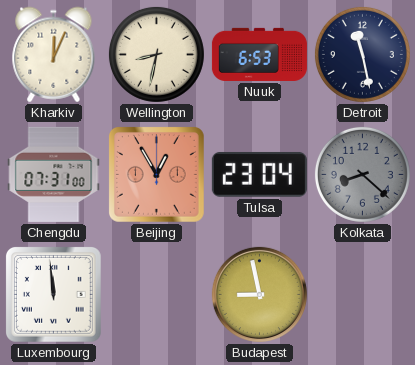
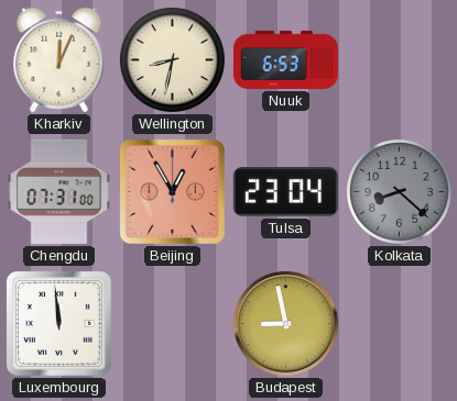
Detroit: 11:28 -> none (362, 54)
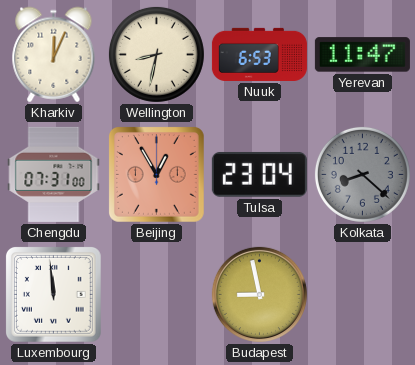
Yerevan: none -> 11:47 (362, 55)
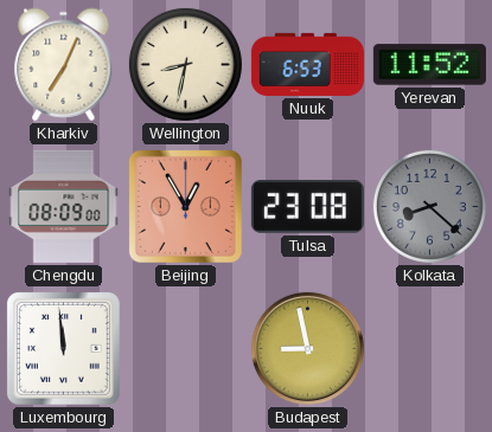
Kharkiv: 12:04 -> 7:04 (64, 65)
Yerevan: 11:47 -> 11:52 (429, 65)
Chengdu: 07:31 -> 08:09 (64, 206)
Tulsa: 23:04 -> 23:08 (307, 207)
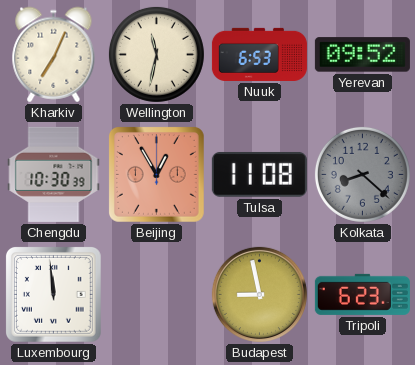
Wellington: 8:32 -> 11:32 (156, 54)
Yerevan: 11:52 -> 09:52 (362, 55)
Chengdu: 08:09 -> 10:30 (54, 174)
Tulsa: 23:08 -> 11:08 (259, 175)
Tripoli: none -> 6:23 (362, 294)
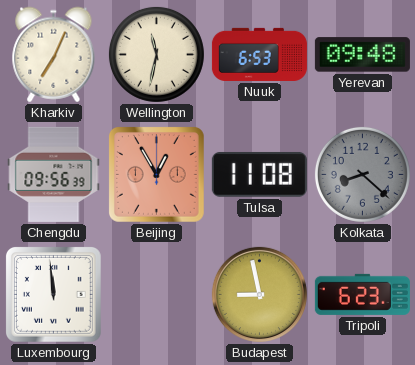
Yerevan: 09:52 -> 09:48 (362, 55)
Chengdu: 10:30 -> 09:56 (54, 174)
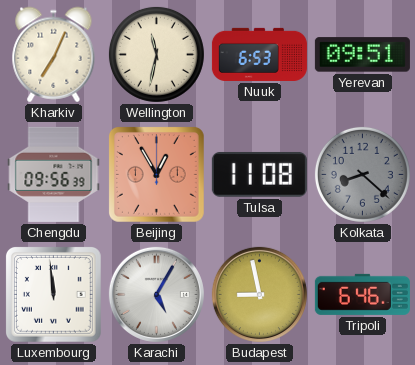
Yerevan: 09:48 -> 09:51 (362, 55)
Karachi: none -> 5:05 (156, 294)
Tripoli: 6:23 -> 6:46 (362, 294)
